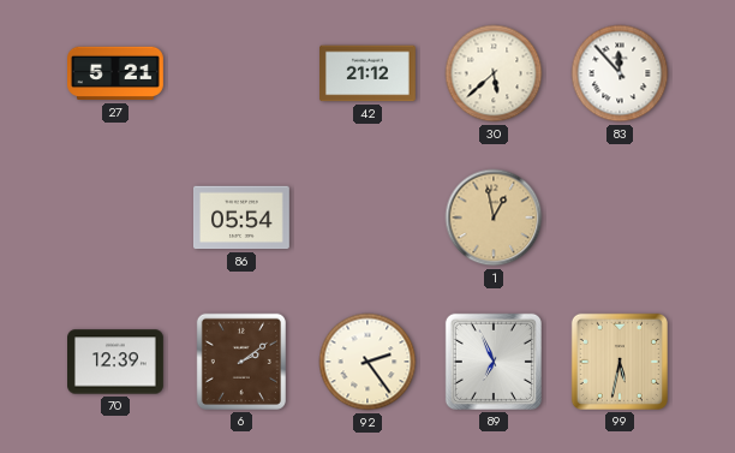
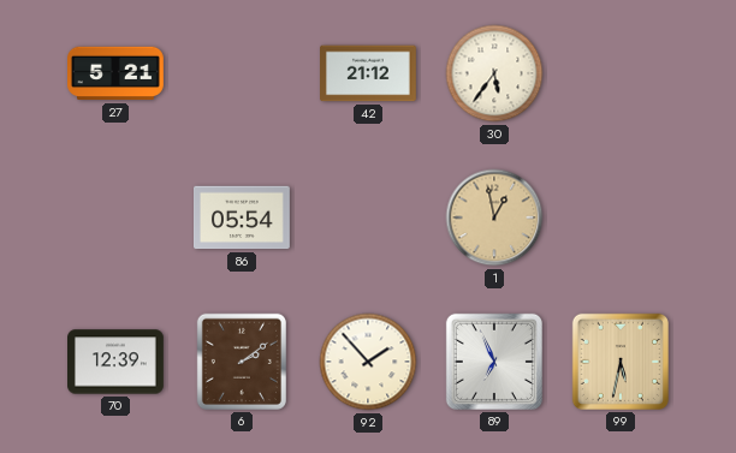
30: 5:38 -> 5:36 (494, 73)
83: 11:53 -> none (620, 73)
92: 2:24 -> 1:53 (368, 362)
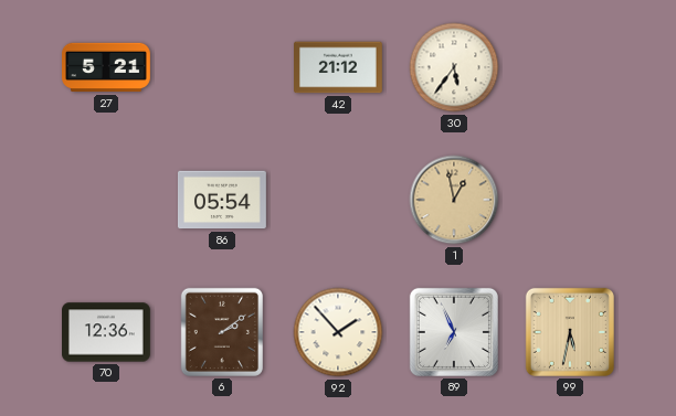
70: 12:39 -> 12:36 (107, 332)
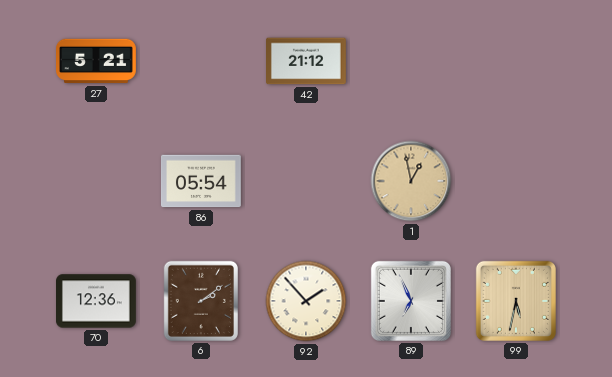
30: 5:36 -> none (454, 67)
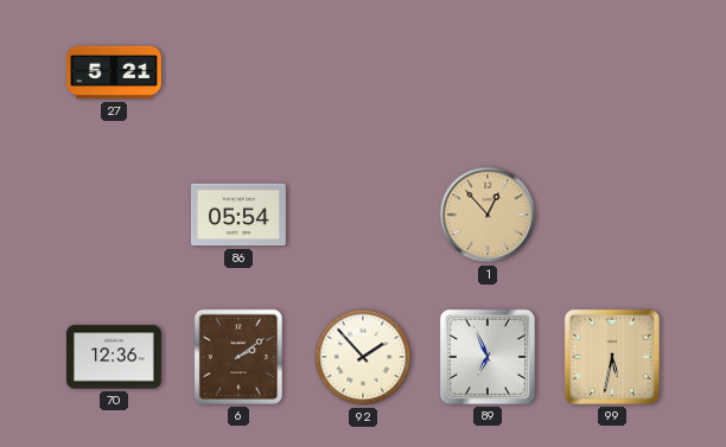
42: 21:12 -> none (307, 61)
1: 12:58 -> 12:53 (488, 215)
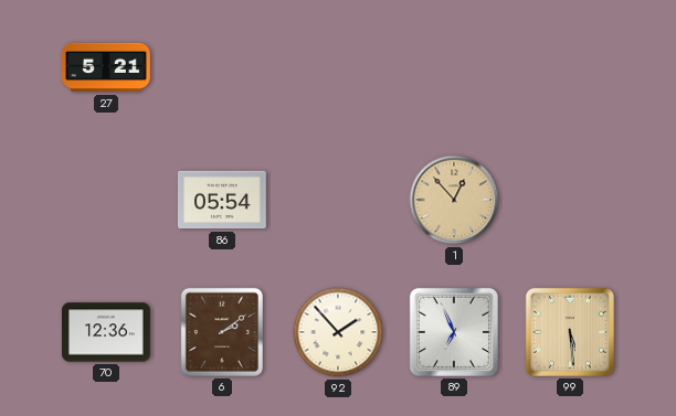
99: 5:32 -> 5:29 (570, 332)
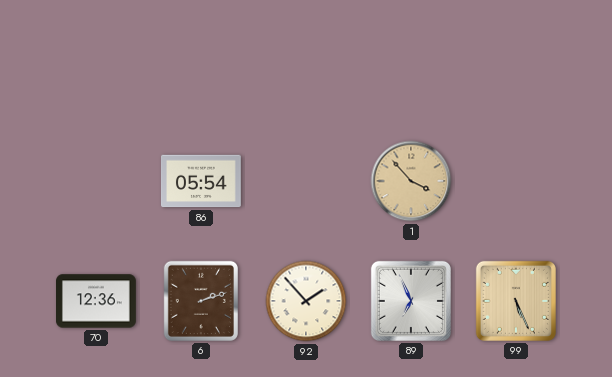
27: 5:21 -> none (107, 67)
1: 12:53 -> 3:53 (411, 181)
6: 2:09 -> 2:12 (201, 301)
99: 5:29 -> 5:26 (516, 301)
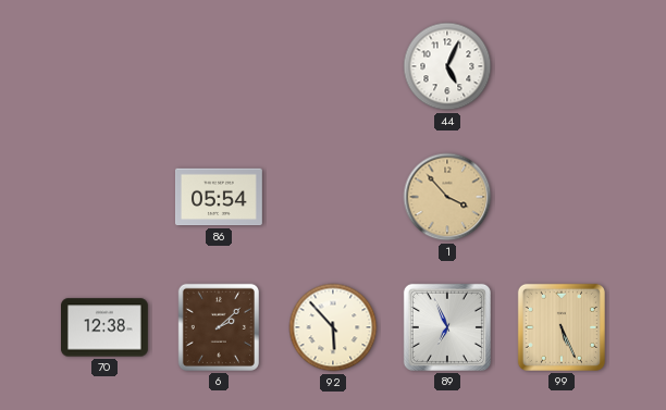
44: none -> 5:04 (447, 66)
70: 12:36 -> 12:38 (106, 327)
6: 2:12 -> 2:08 (219, 327)
92: 1:53 -> 5:53 (333, 327)
